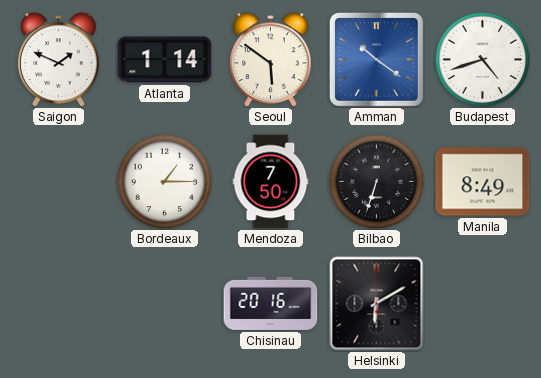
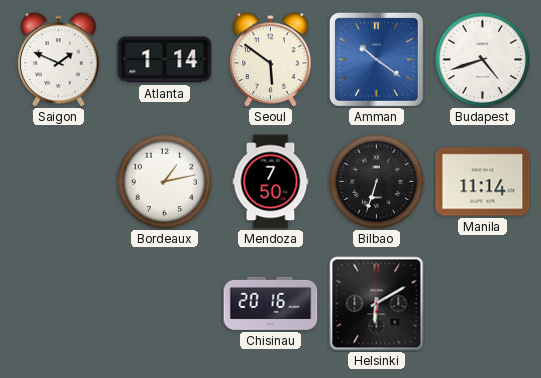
Bordeaux: 1:15 -> 1:13 (164, 181)
Manila: 8:49 -> 11:14 (483, 182)
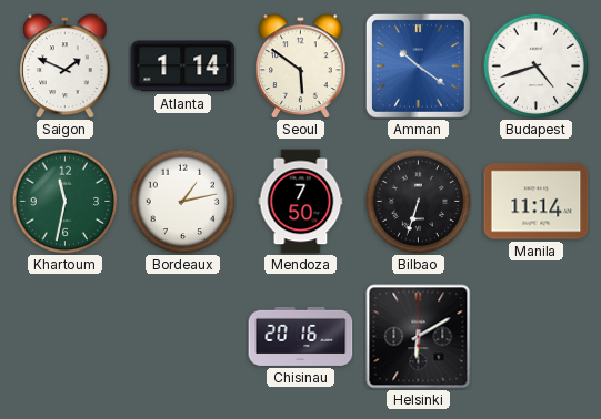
Khartoum: none -> 11:32 (64, 201)
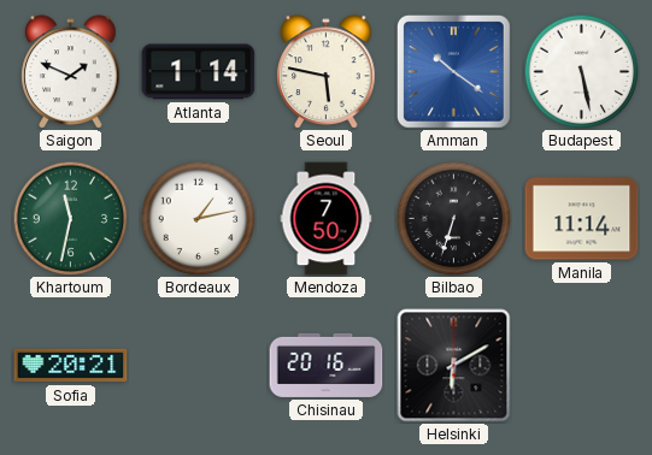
Seoul: 5:51 -> 5:47 (327, 72)
Budapest: 4:42 -> 5:28 (581, 71)
Sofia: none -> 20:21 (71, 366)
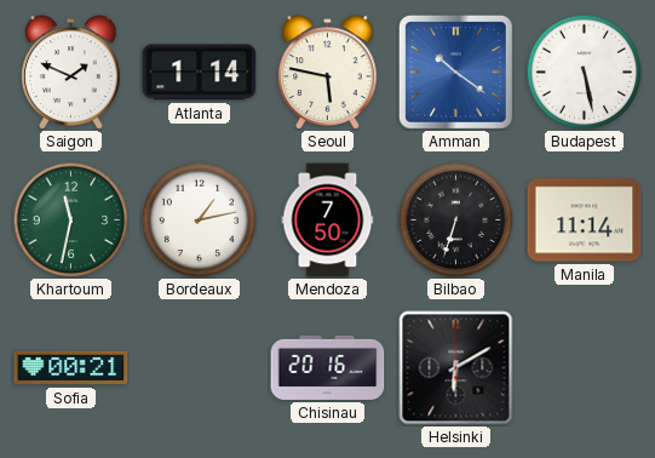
Sofia: 20:21 -> 00:21 (71, 368)
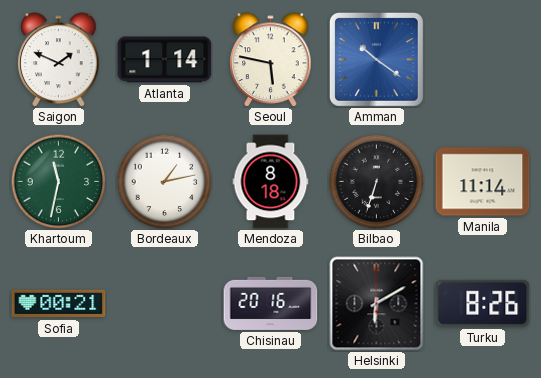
Budapest: 5:28 -> none (584, 71)
Mendoza: 7:50 -> 8:18 (271, 182)
Turku: none -> 8:26 (483, 303)
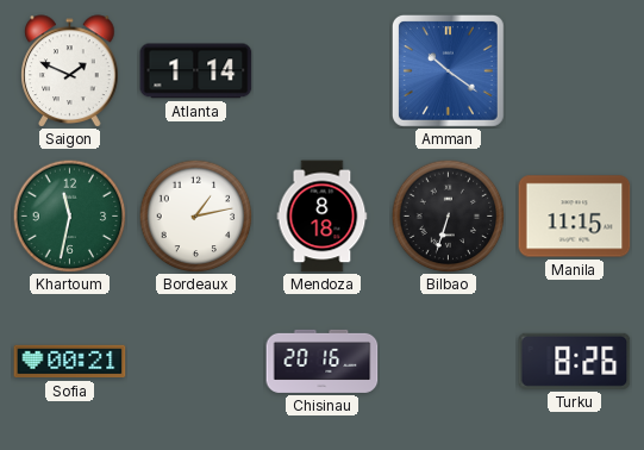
Seoul: 5:47 -> none (271, 60)
Manila: 11:14 -> 11:15 (575, 217)
Helsinki: 6:10 -> none (377, 304)
